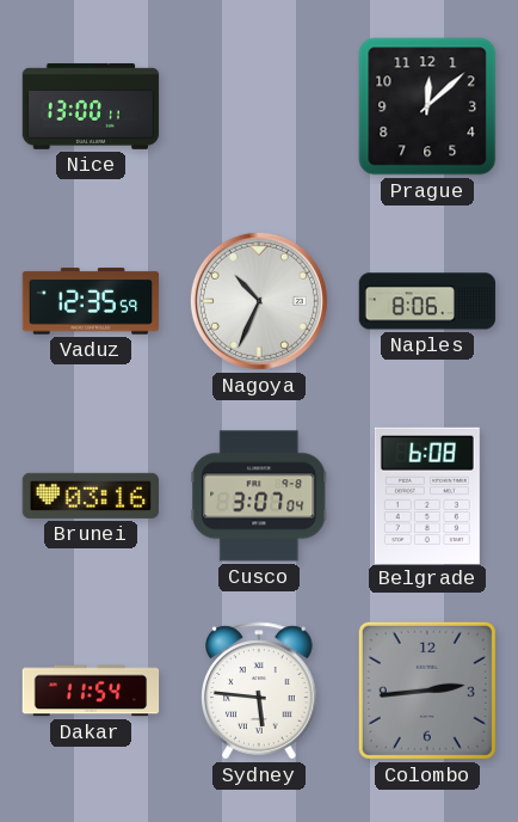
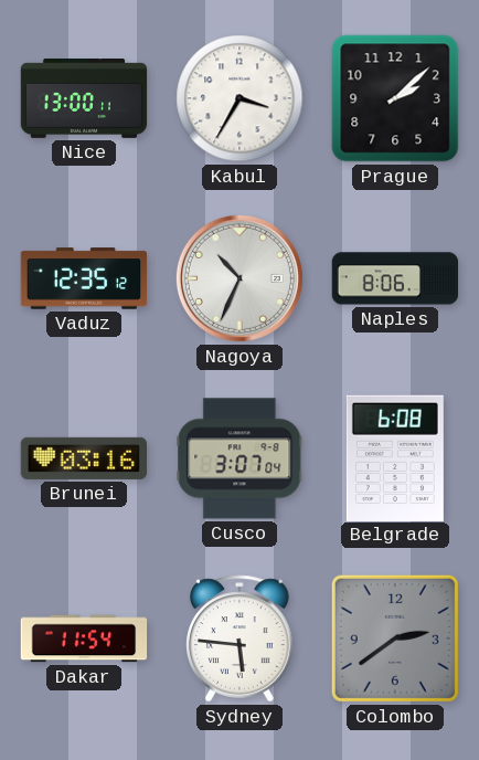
Kabul: none -> 3:35 (239, 98)
Prague: 12:08 -> 2:08 (395, 98)
Vaduz: 12:35:59 -> 12:35:12 (84, 278)
Colombo: 2:44 -> 2:39 (395, 638)
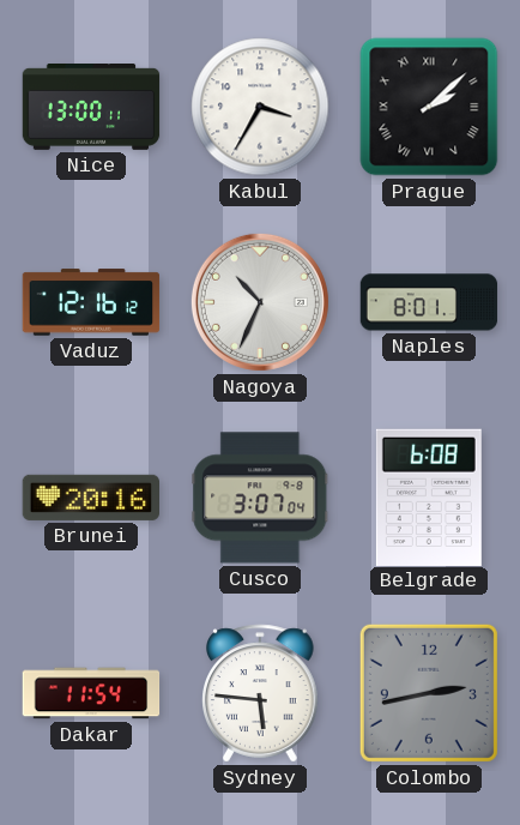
Prague numerals: Arabic -> Roman (429, 107)
Vaduz: 12:35 -> 12:16 (91, 302)
Naples: 8:06 -> 8:01 (429, 302)
Brunei: 03:16 -> 20:16 (91, 498)
Colombo: 2:39 -> 2:43 (429, 693)
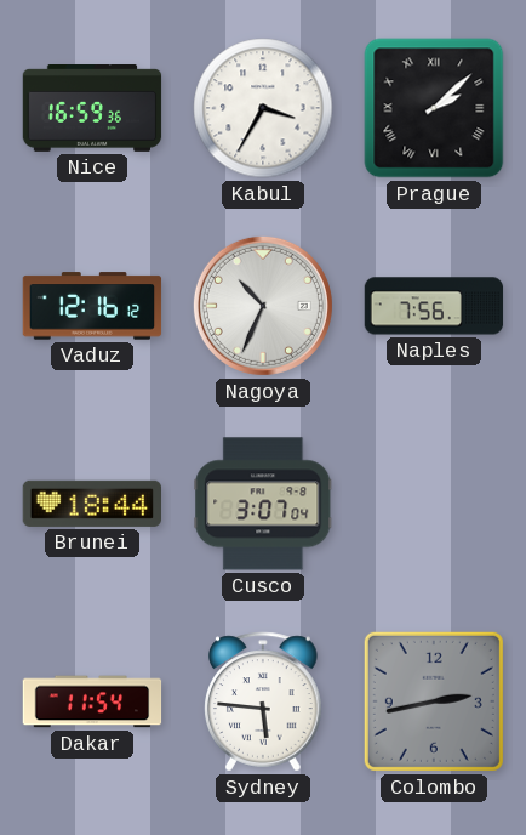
Nice: 13:00 -> 16:59 (92, 109)
Naples: 8:01 -> 7:56 (434, 306)
Brunei: 20:16 -> 18:44 (92, 504)
Belgrade: 6:08 -> none (429, 496)
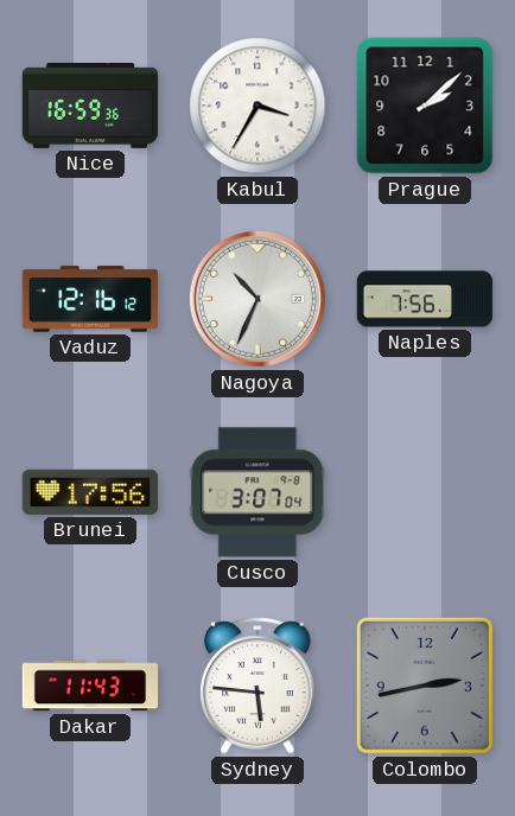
Prague numerals: Roman -> Arabic (425, 106)
Brunei: 18:44 -> 17:56 (90, 492)
Dakar: 11:54 -> 11:43 (90, 686)
